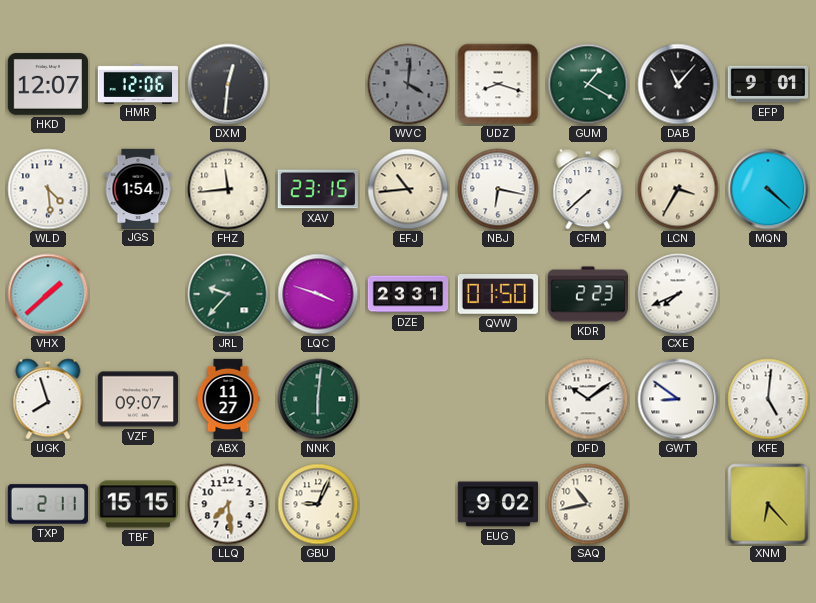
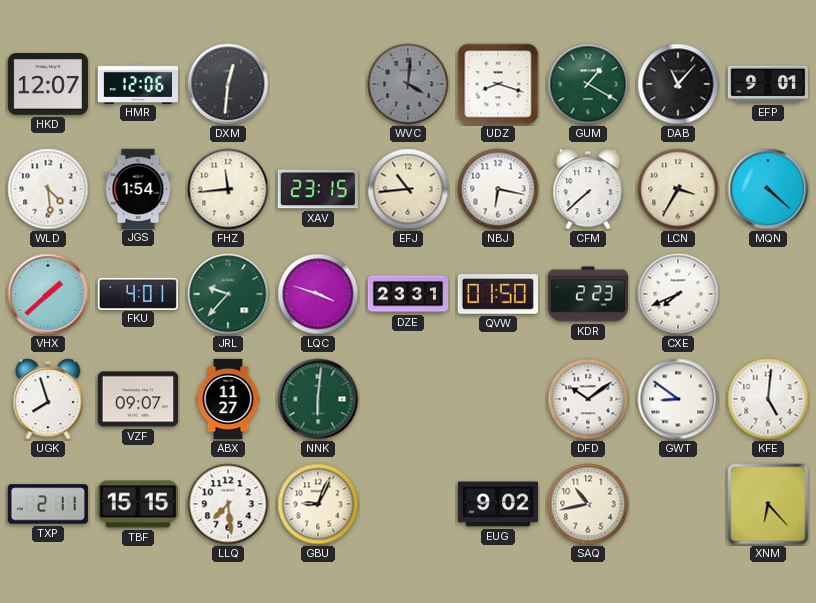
FKU: none -> 4:01 (137, 293)
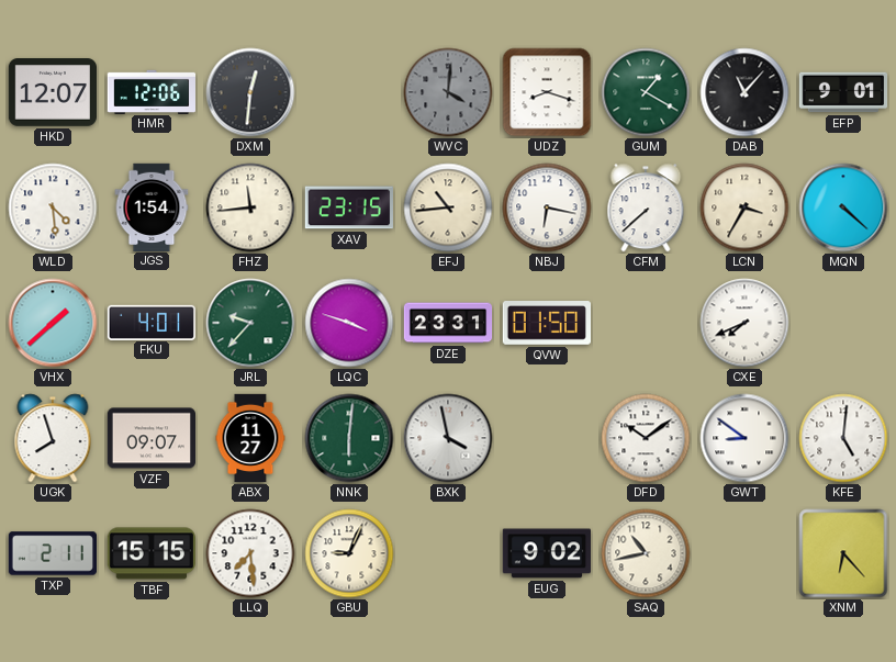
KDR: 2:23 -> none (587, 294)
BXK: none -> 3:58 (448, 438)
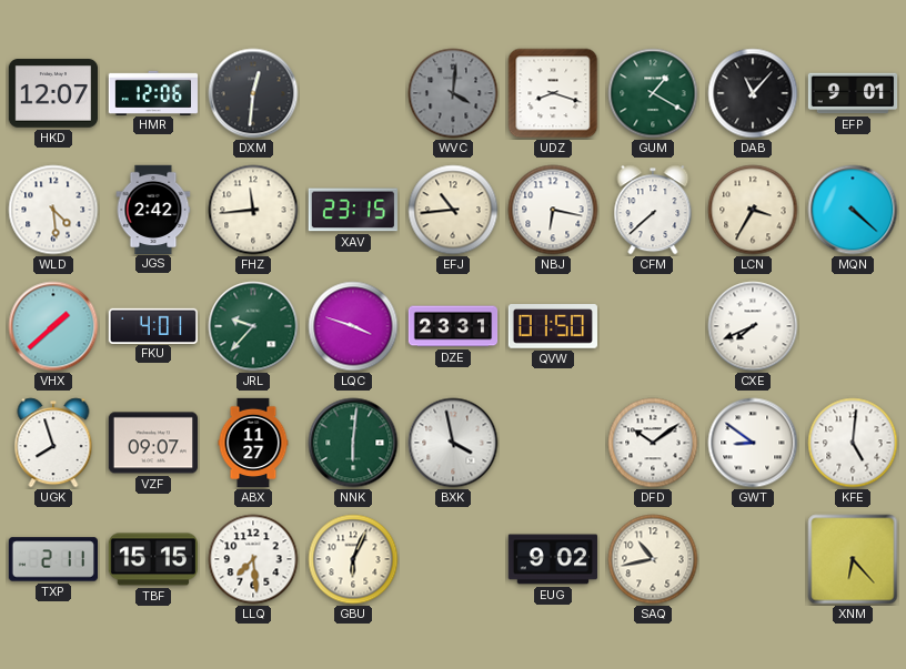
JGS: 1:54 -> 2:42 (153, 209)
GBU: 9:04 -> 6:04 (353, 559)
